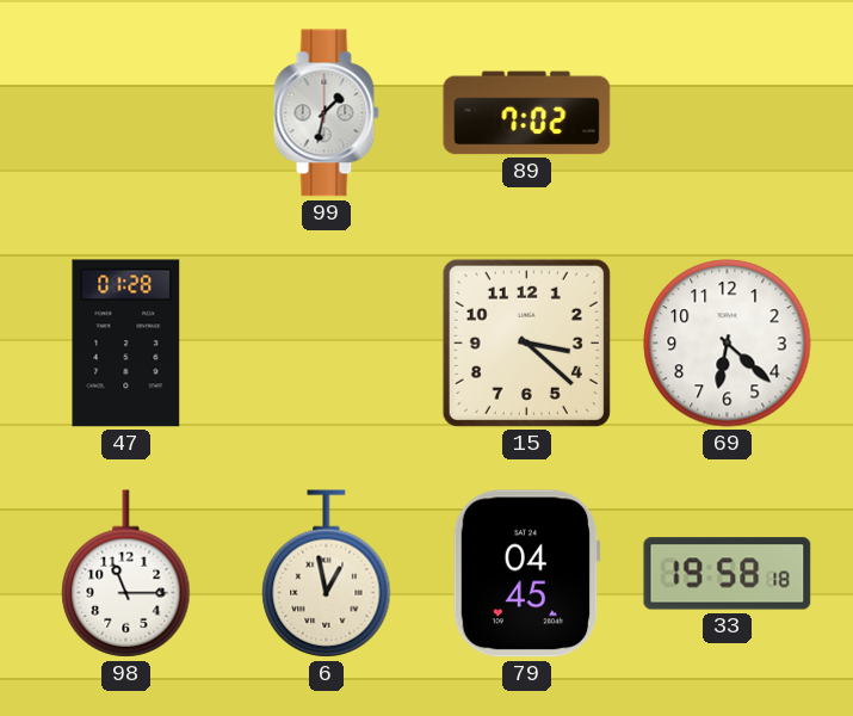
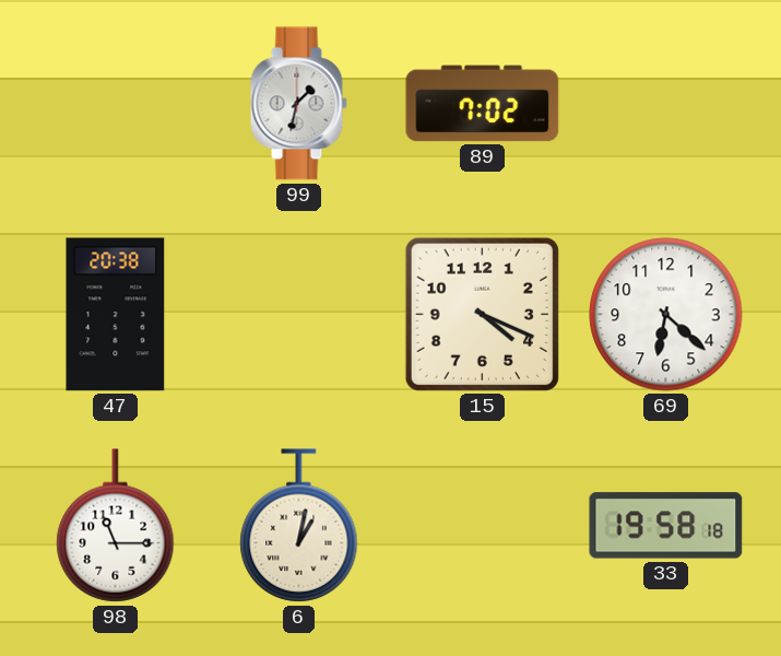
47: 01:28 -> 20:38 (116, 315)
15: 3:22 -> 4:19 (482, 314)
6: 12:58 -> 1:02 (299, 526)
79: 04:45 -> none (526, 574)
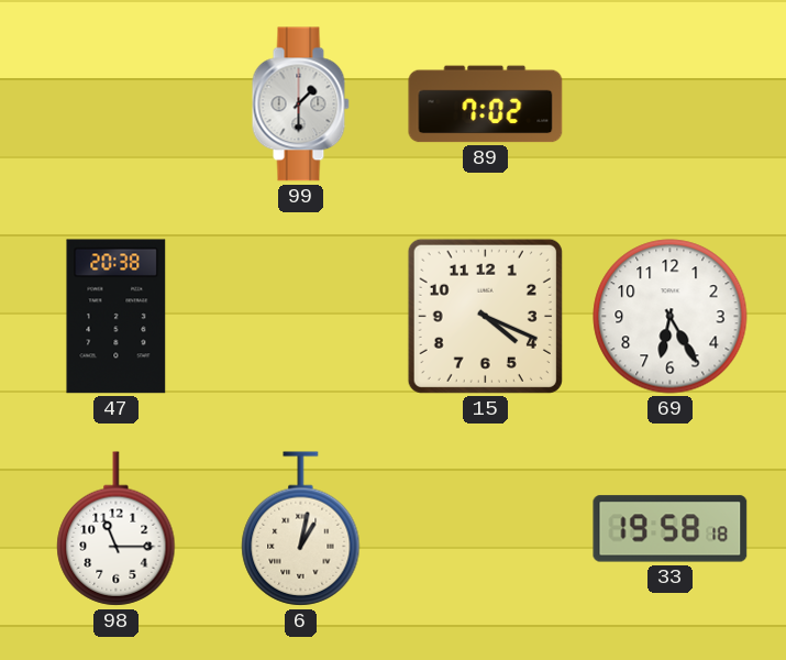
99: 1:32 -> 1:30 (300, 105)
69: 6:22 -> 6:25 (671, 317)
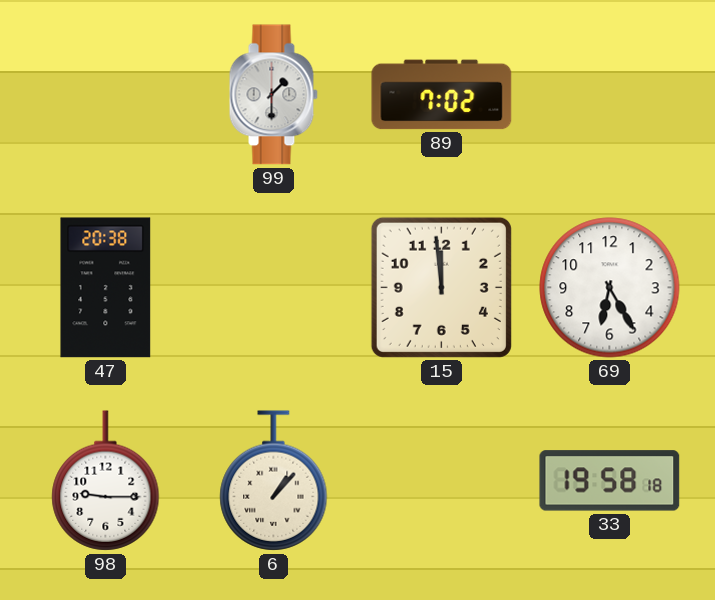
15: 4:19 -> 11:59 (441, 287)
98: 11:15 -> 9:15 (106, 481)
6: 1:02 -> 1:07 (274, 481)
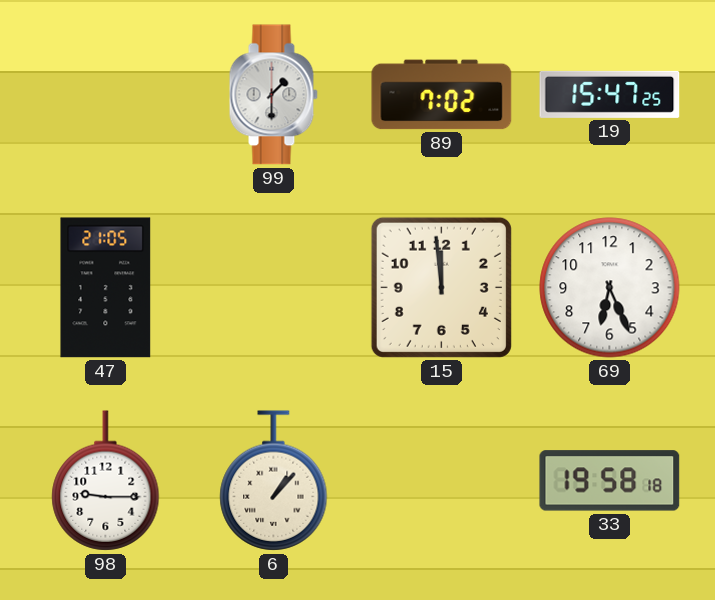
19: none -> 15:47 (610, 94)
47: 20:38 -> 21:05 (106, 288)
69: 6:25 -> 6:26 (610, 288)
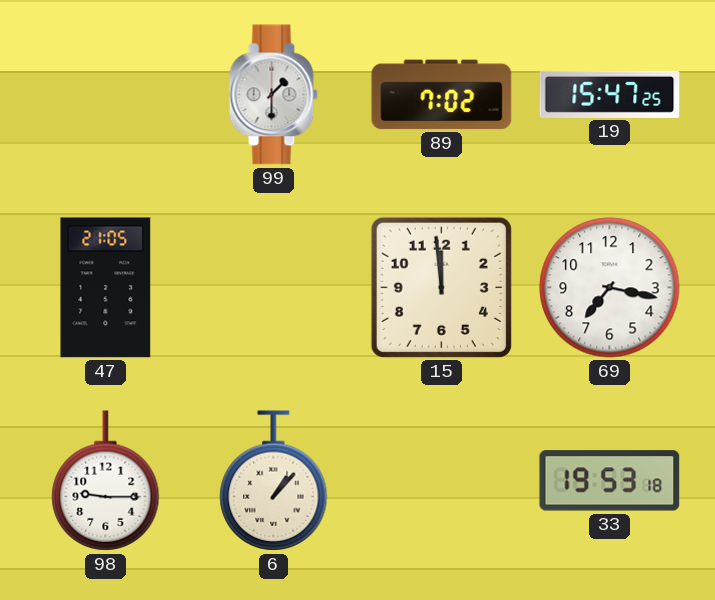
69: 6:26 -> 7:17 (610, 288)
33: 19:58 -> 19:53 (610, 481)
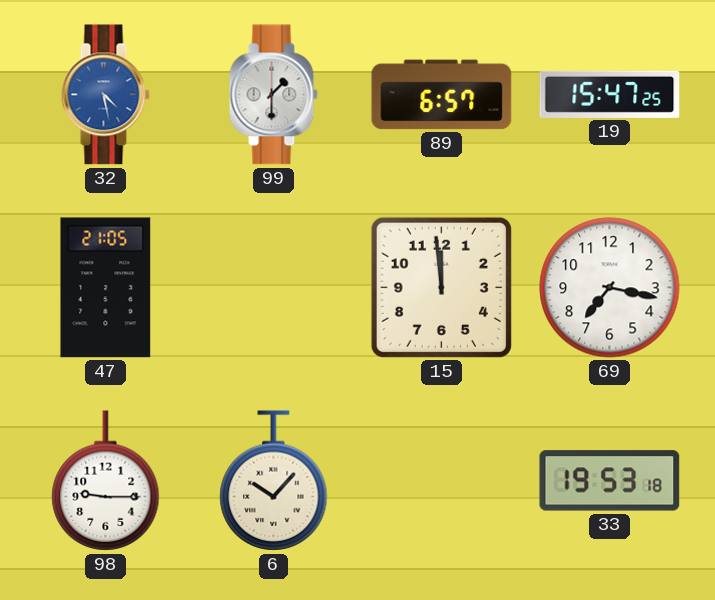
32: none -> 4:28 (105, 95)
89: 7:02 -> 6:57 (442, 95)
6: 1:07 -> 10:07 (274, 481)
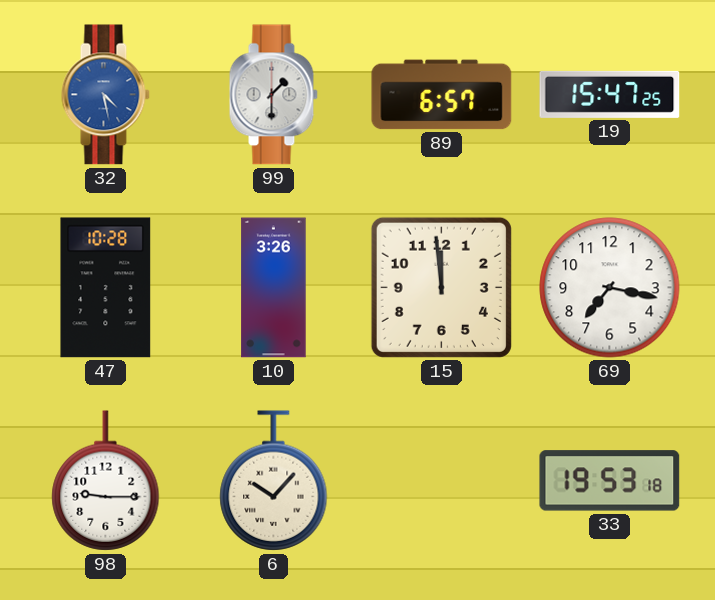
47: 21:05 -> 10:28 (106, 288)
10: none -> 3:26 (274, 288)
